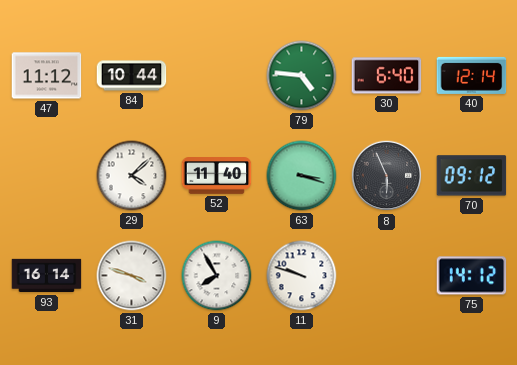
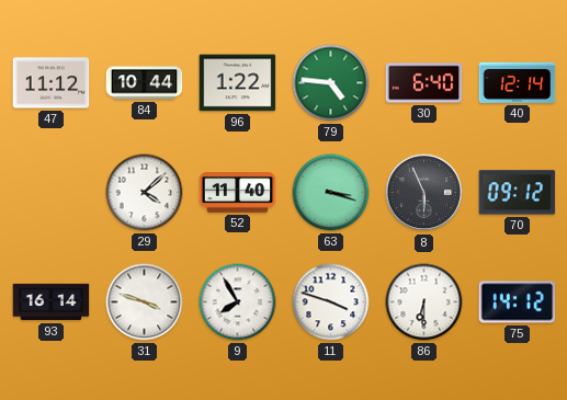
96: none -> 1:22 (238, 83)
11: 9:48 -> 3:48 (331, 302)
86: none -> 6:30 (424, 302)
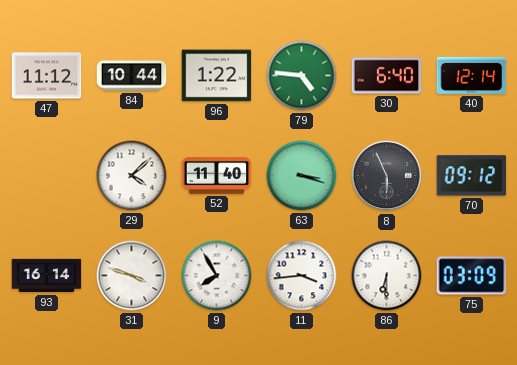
11: 3:48 -> 3:44 (302, 276)
75: 14:12 -> 03:09 (472, 276)
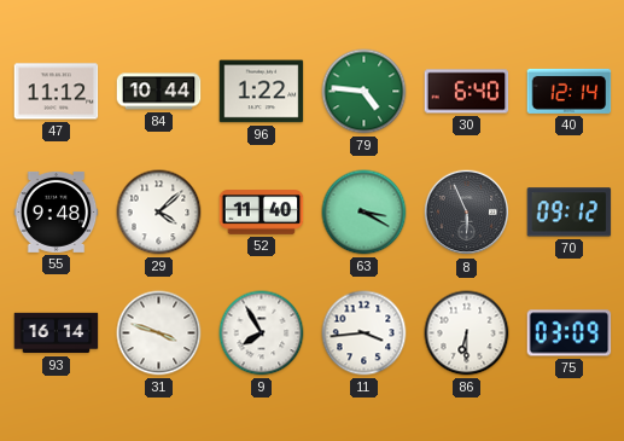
55: none -> 9:48 (57, 211)
63: 3:18 -> 3:20 (365, 213)
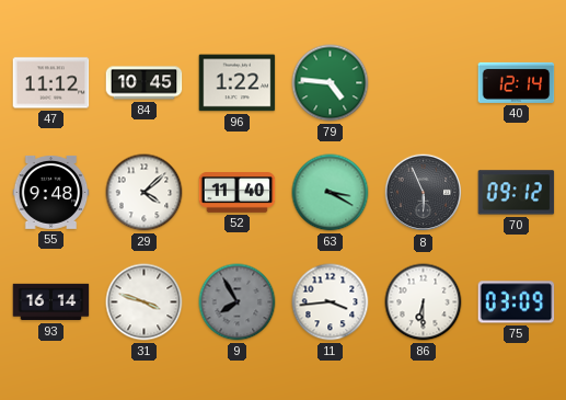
84: 10:44 -> 10:45 (145, 83)
30: 6:40 -> none (467, 92)
9 dial: white -> grey (238, 302)
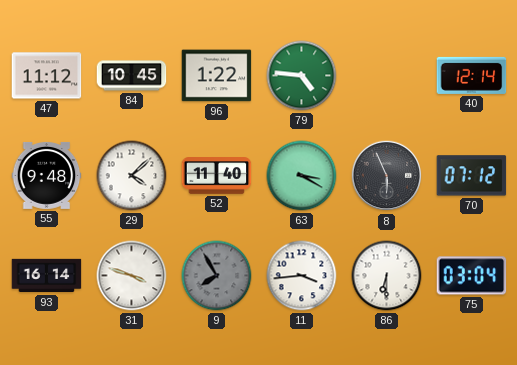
70: 09:12 -> 07:12 (472, 176)
75: 03:09 -> 03:04 (472, 276)
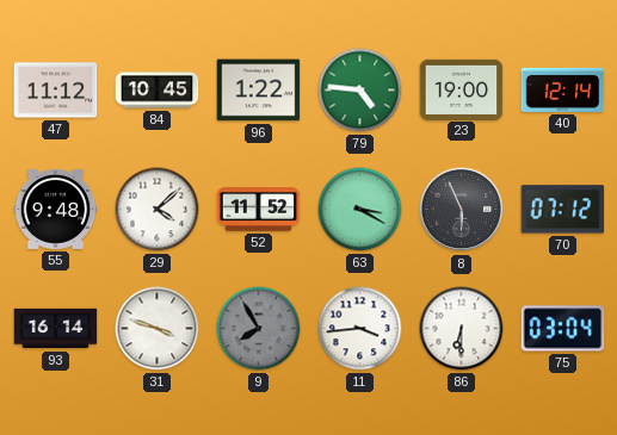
23: none -> 19:00 (462, 89)
52: 11:40 -> 11:52 (259, 210)
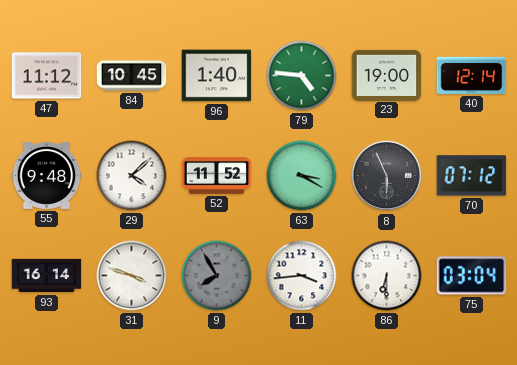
96: 1:22 -> 1:40 (217, 76)
